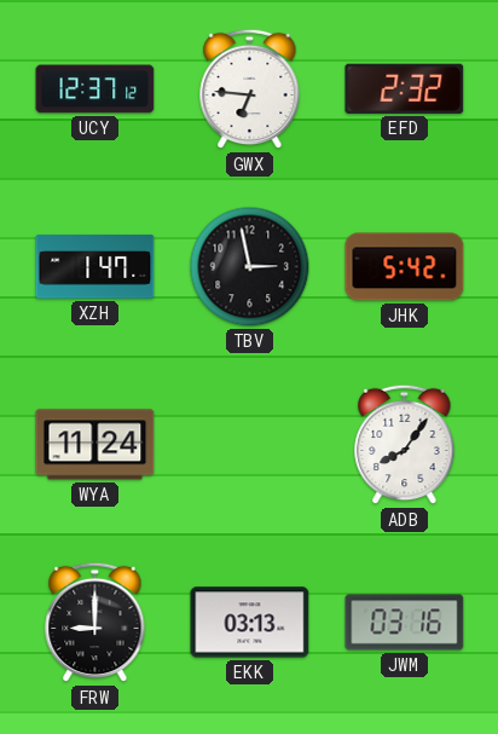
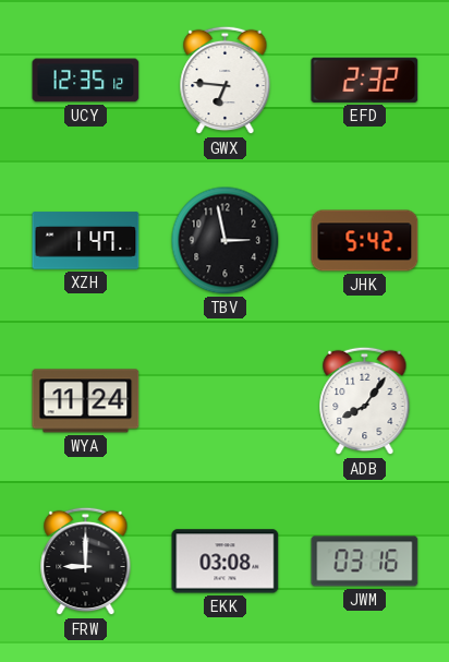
UCY: 12:37 -> 12:35 (86, 81)
EKK: 03:13 -> 03:08 (226, 562)
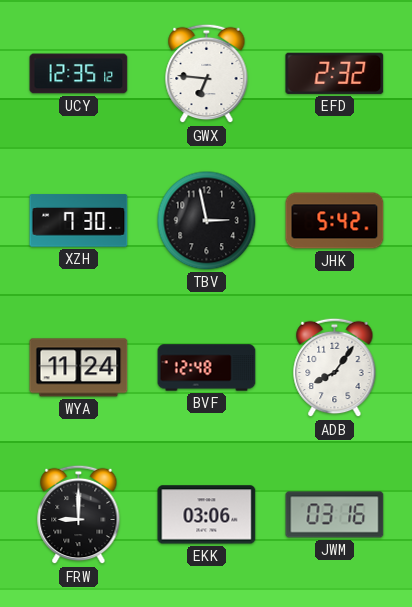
XZH: 1:47 -> 7:30 (79, 221)
BVF: none -> 12:48 (207, 368)
EKK: 03:08 -> 03:06 (207, 515)
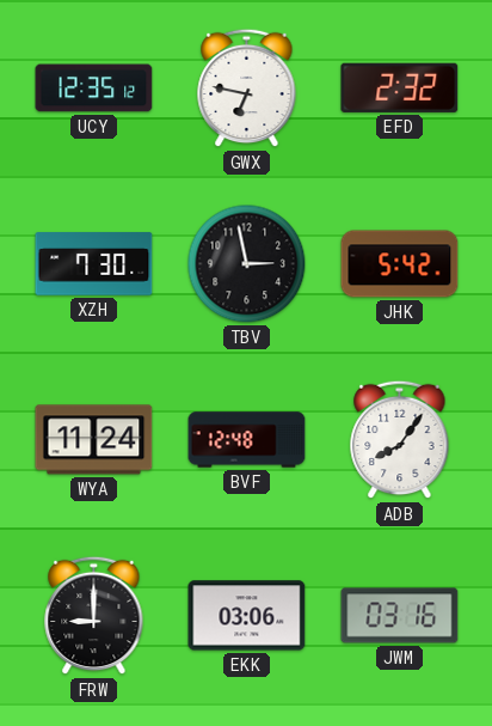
GWX: 6:46 -> 6:47 (247, 89)
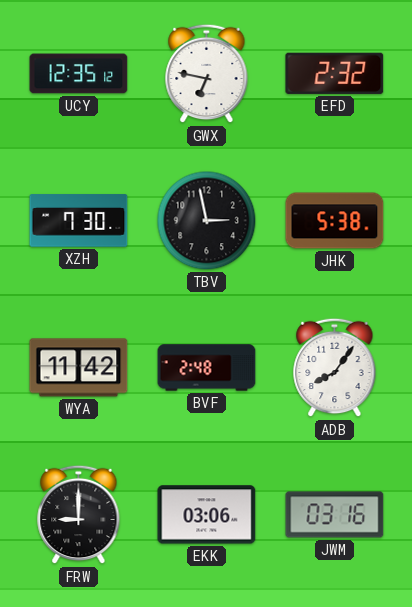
JHK: 5:42 -> 5:38 (335, 221)
WYA: 11:24 -> 11:42 (79, 368)
BVF: 12:48 -> 2:48 (207, 368)
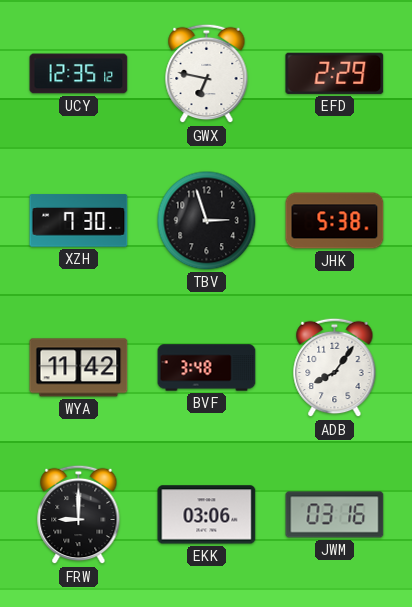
EFD: 2:32 -> 2:29 (335, 73)
TBV: 2:58 -> 2:57 (207, 221)
BVF: 2:48 -> 3:48 (207, 368)
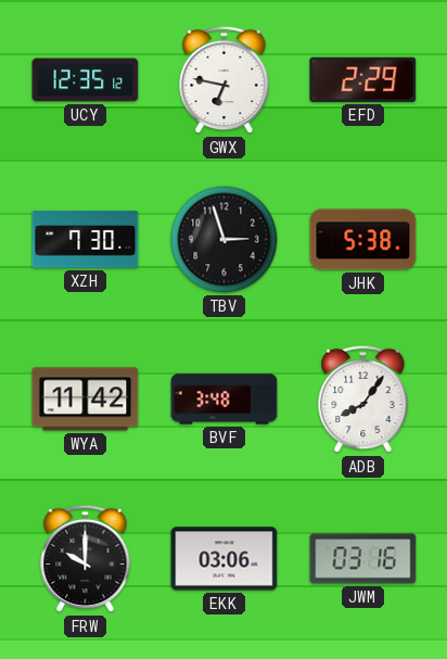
FRW: 9:00 -> 10:00 (86, 559)
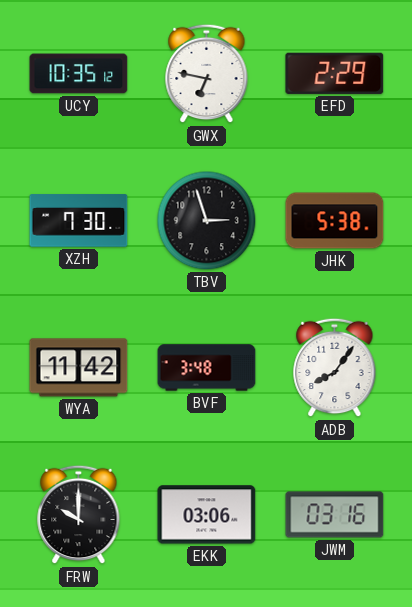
UCY: 12:35 -> 10:35 (79, 74)
